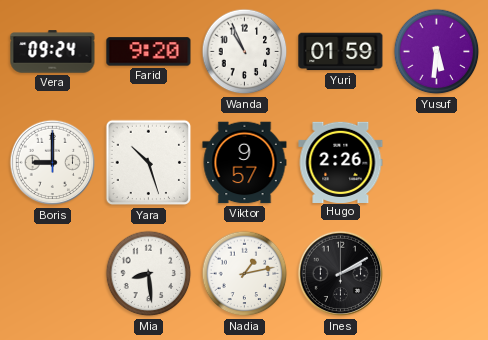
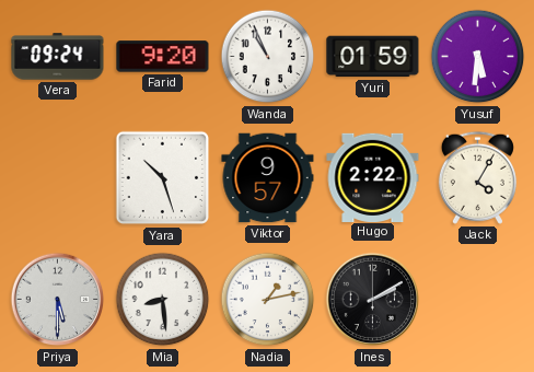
Boris: 9:00 -> none (53, 163)
Hugo: 2:26 -> 2:22 (373, 177)
Jack: none -> 4:05 (477, 177)
Priya: none -> 5:30 (58, 300)
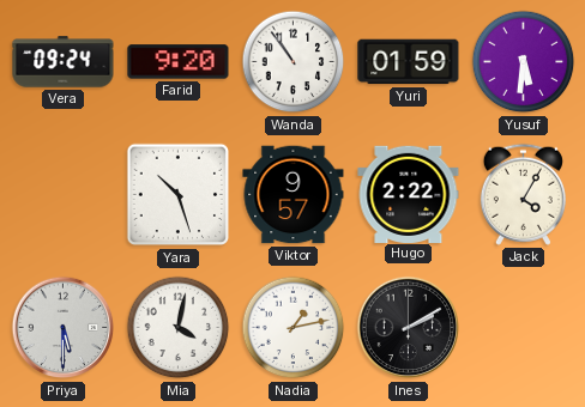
Wanda: 10:56 -> 10:54 (294, 62)
Mia: 8:29 -> 4:02 (179, 328)
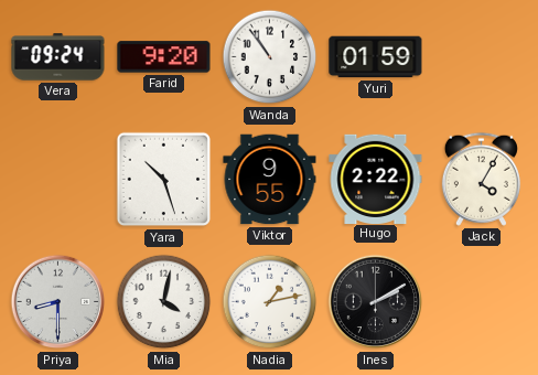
Yusuf: 5:31 -> none (524, 62)
Viktor: 9:57 -> 9:55 (270, 180)
Priya: 5:30 -> 8:30 (58, 302)
